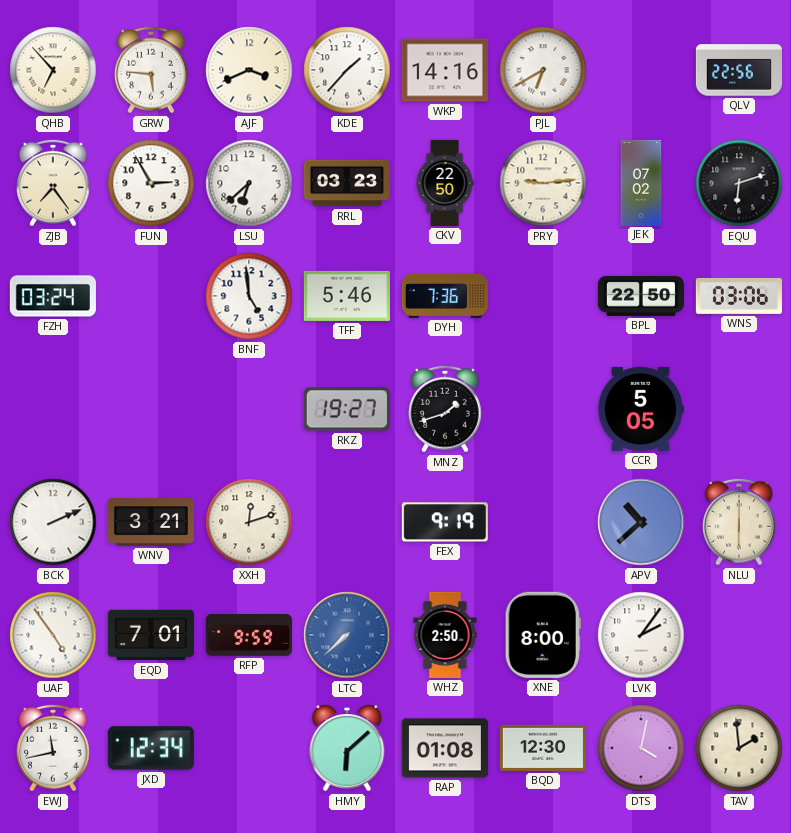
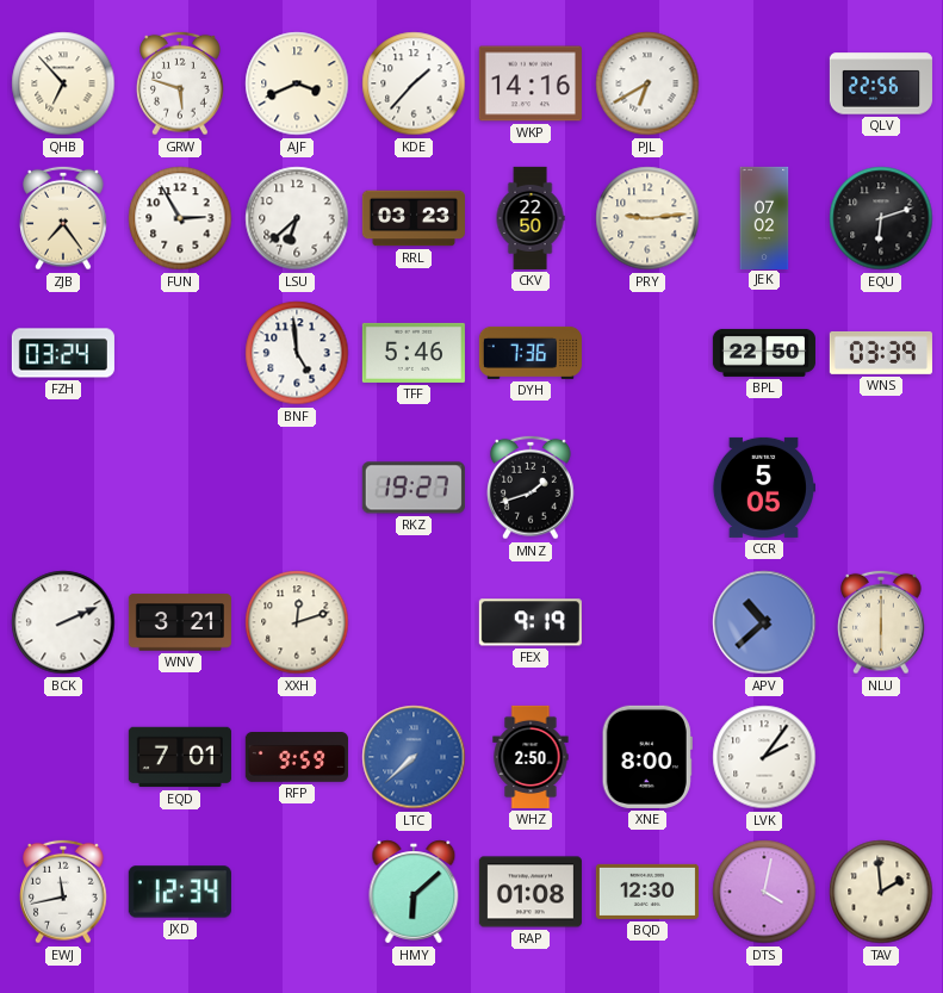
GRW: 5:46 -> 5:48 (181, 83)
WNS: 03:06 -> 03:39 (881, 353)
UAF: 4:54 -> none (53, 635)
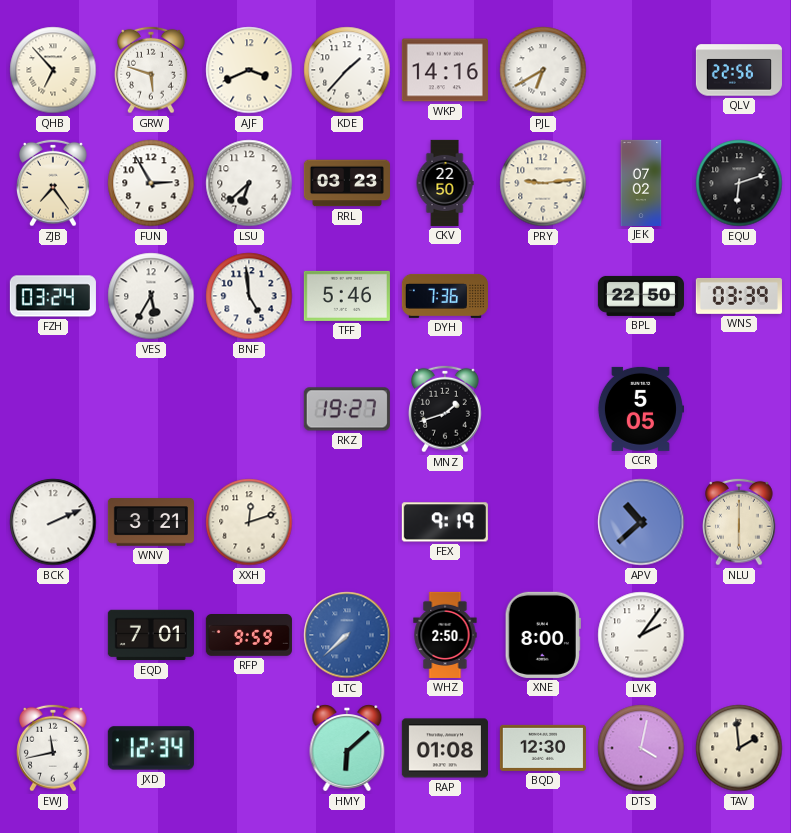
VES: none -> 5:35 (151, 296)
